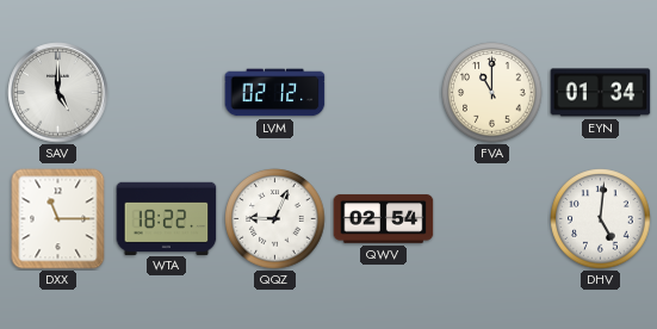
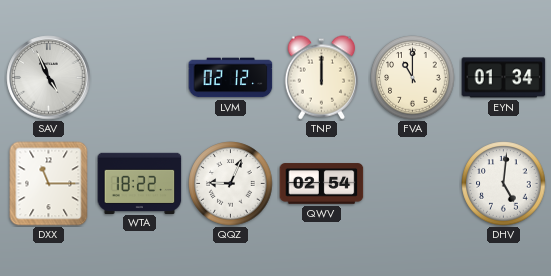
SAV: 5:00 -> 4:56 (49, 78)
TNP: none -> 12:00 (321, 78)
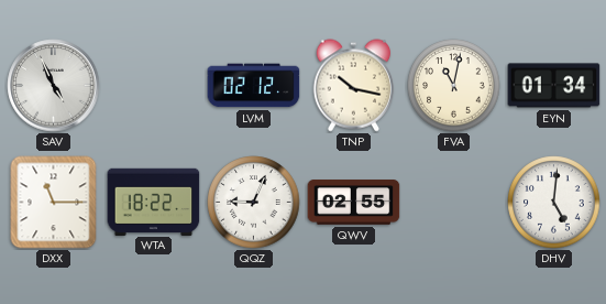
TNP: 12:00 -> 10:17 (353, 86)
FVA: 11:00 -> 11:02 (454, 86)
QWV: 02:54 -> 02:55 (354, 203)
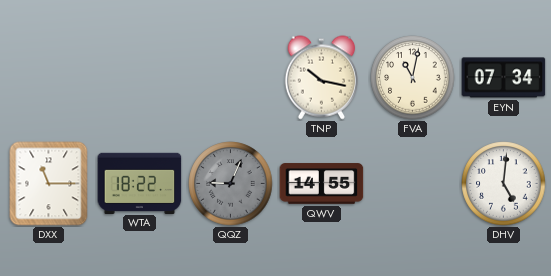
SAV: 4:56 -> none (54, 86)
LVM: 02:12 -> none (254, 86)
EYN: 01:34 -> 07:34 (504, 78)
QQZ dial: white -> grey (231, 184)
QWV: 02:55 -> 14:55 (322, 184)
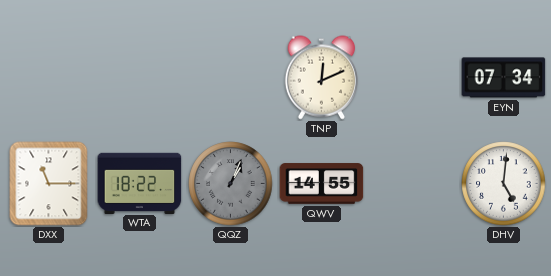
TNP: 10:17 -> 12:11 (321, 78)
FVA: 11:02 -> none (413, 78)
QQZ: 9:04 -> 1:04 (231, 184)
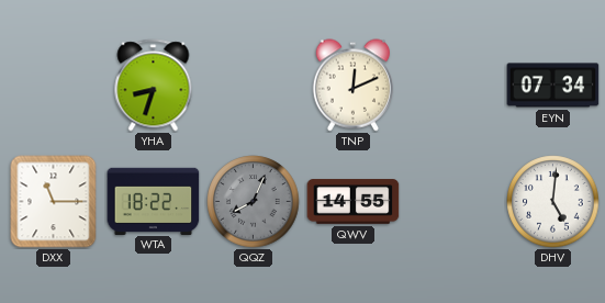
YHA: none -> 8:33 (154, 86)
QQZ: 1:04 -> 8:04 (254, 202)
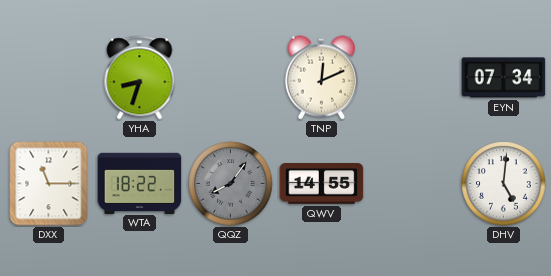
QQZ: 8:04 -> 8:06 (231, 184)
